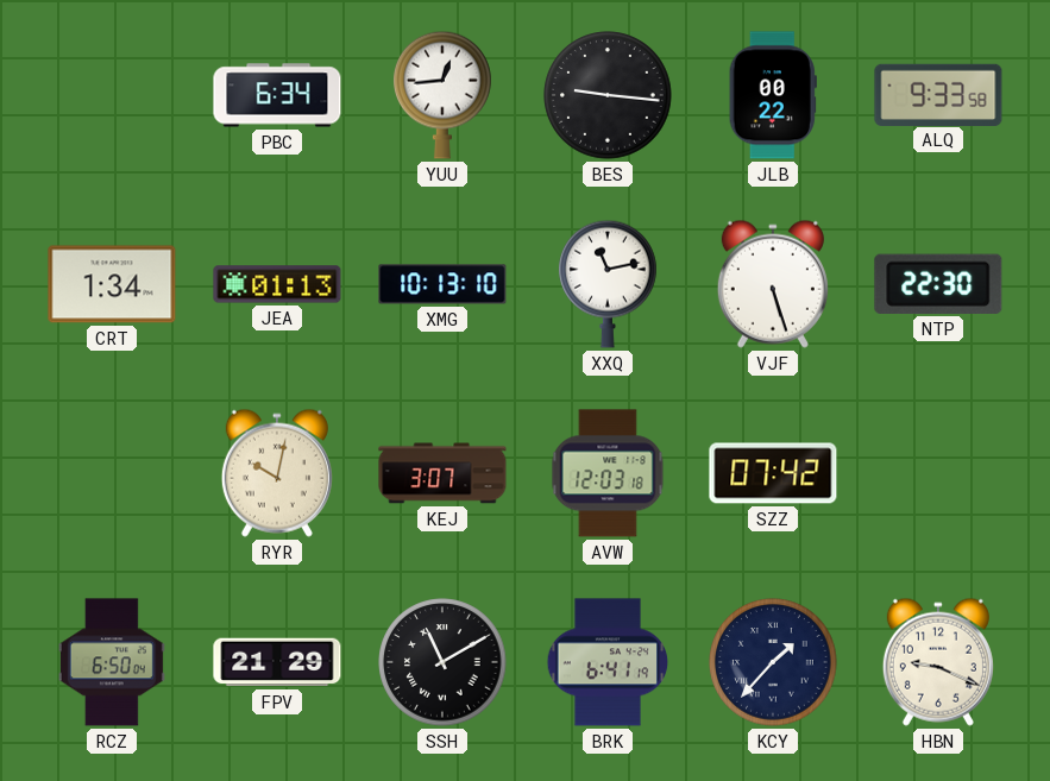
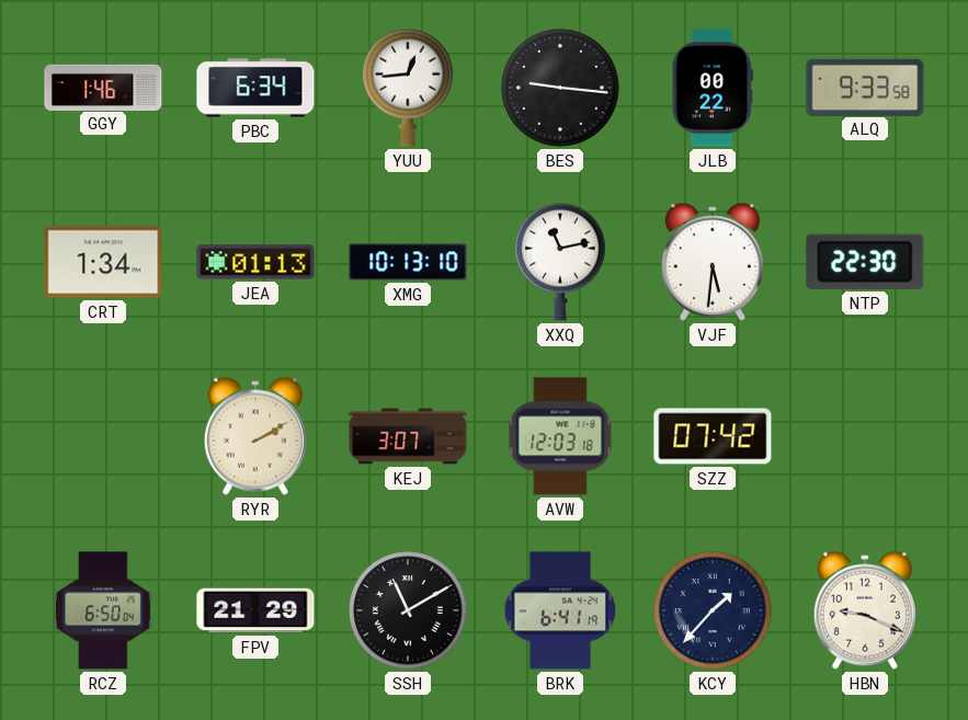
GGY: none -> 1:46 (103, 87)
VJF: 5:27 -> 5:31 (713, 262)
RYR: 10:02 -> 2:10 (255, 436)
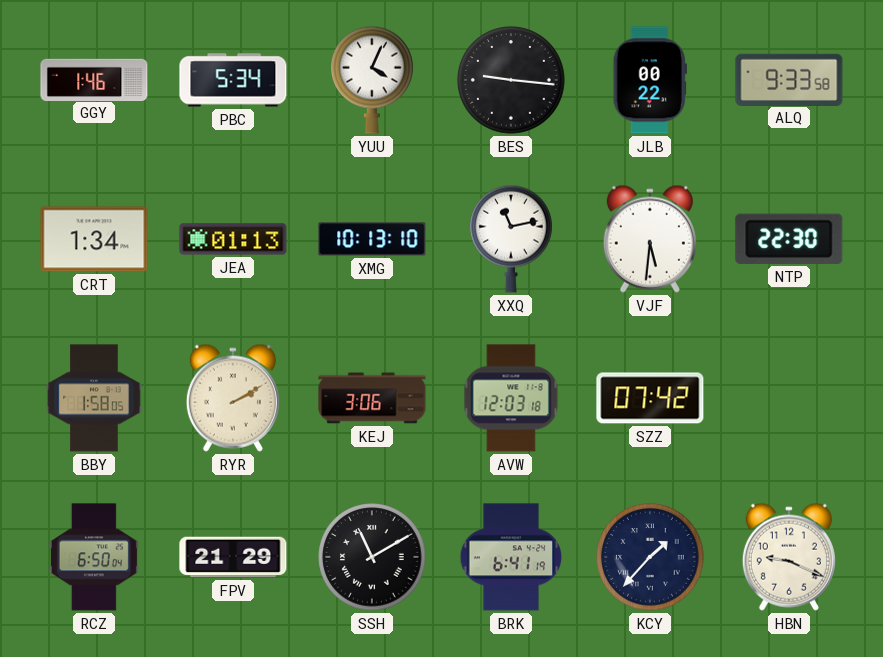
PBC: 6:34 -> 5:34 (233, 80)
YUU: 12:44 -> 4:04 (373, 80)
BBY: none -> 1:58 (94, 398)
KEJ: 3:07 -> 3:06 (372, 398)
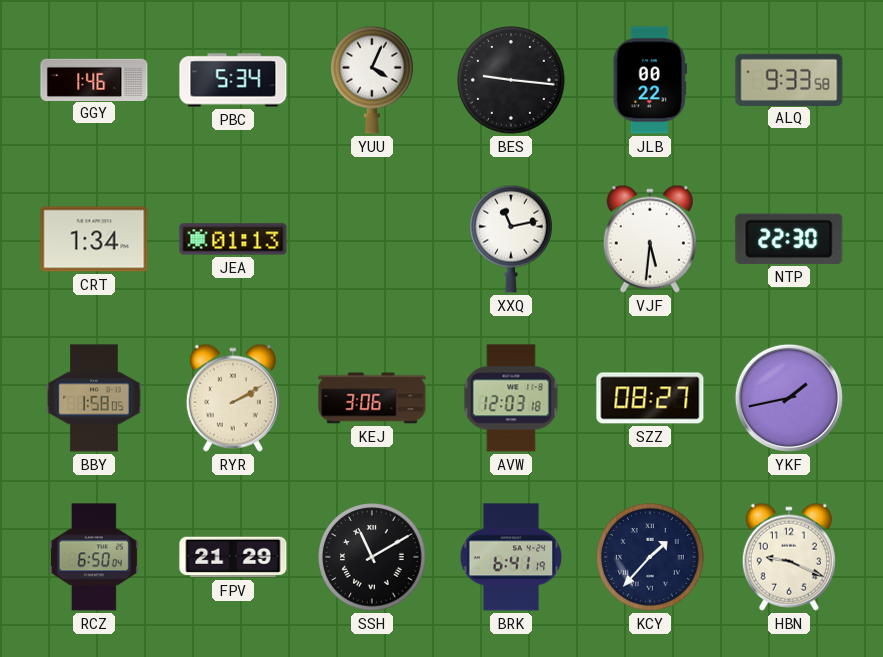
XMG: 10:13 -> none (372, 239)
SZZ: 07:42 -> 08:27 (650, 398)
YKF: none -> 1:43 (789, 398)
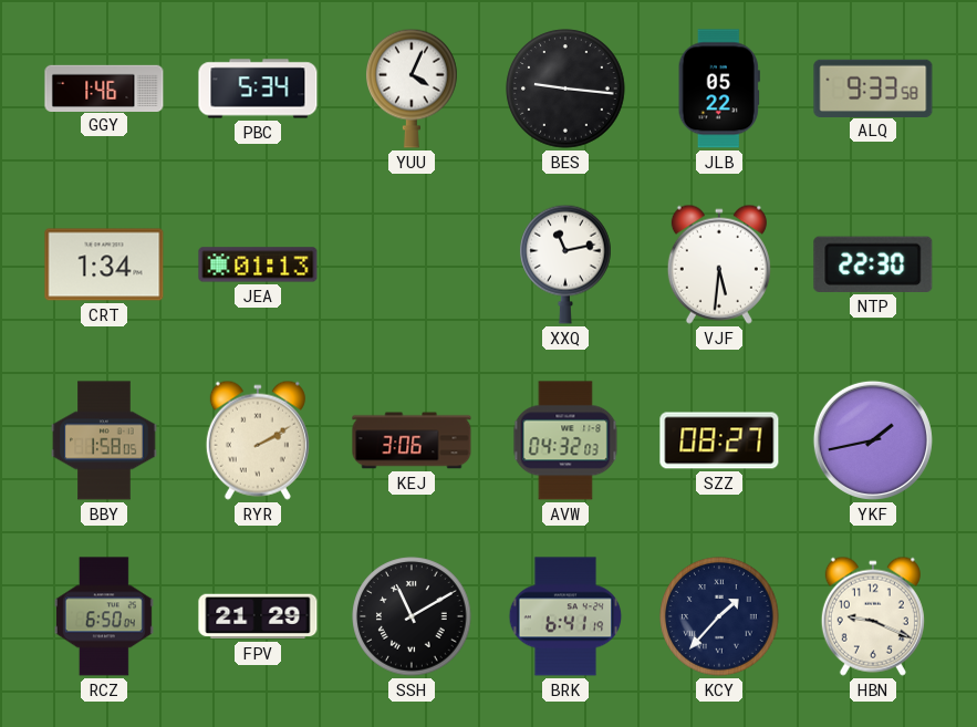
JLB: 00:22 -> 05:22 (719, 89)
AVW: 12:03 -> 04:32 (565, 440)
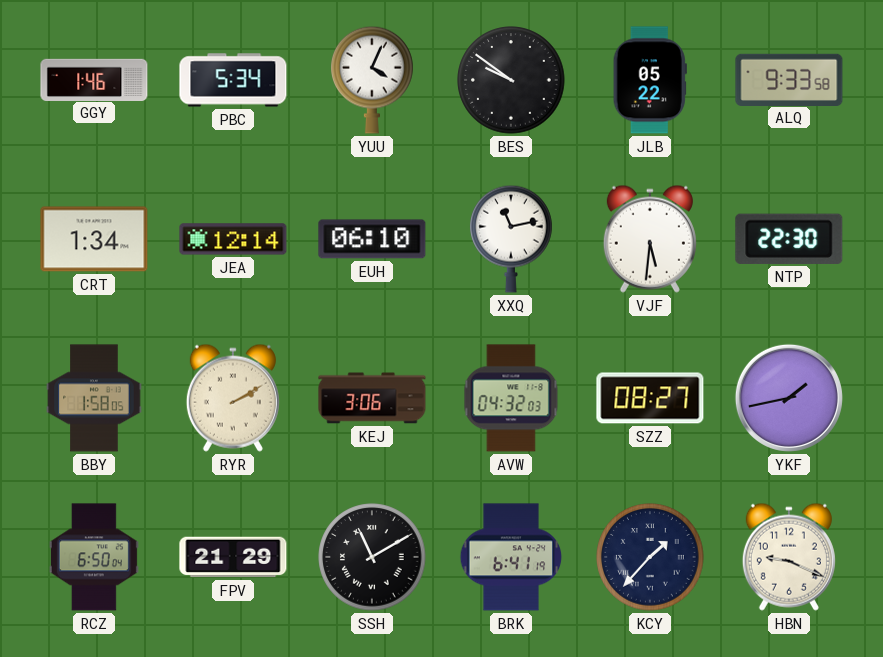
BES: 9:16 -> 9:51 (511, 80)
JEA: 01:13 -> 12:14 (233, 239)
EUH: none -> 06:10 (372, 239)
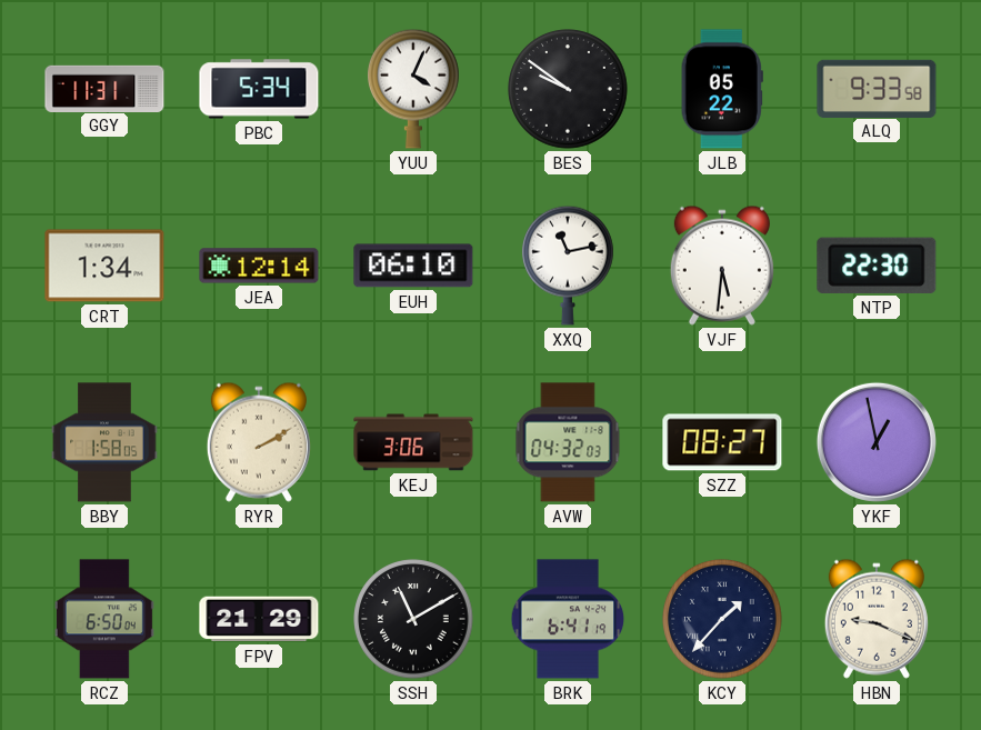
GGY: 1:46 -> 11:31 (104, 88)
YKF: 1:43 -> 12:58 (877, 442)
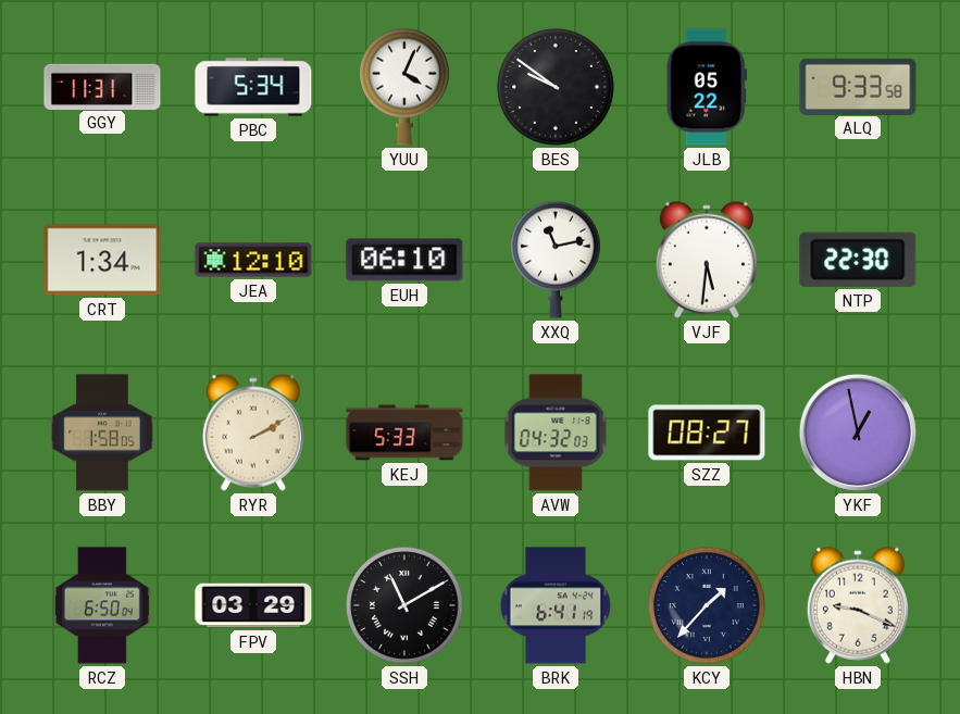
JEA: 12:14 -> 12:10 (253, 260)
KEJ: 3:06 -> 5:33 (404, 433)
FPV: 21:29 -> 03:29 (253, 605)
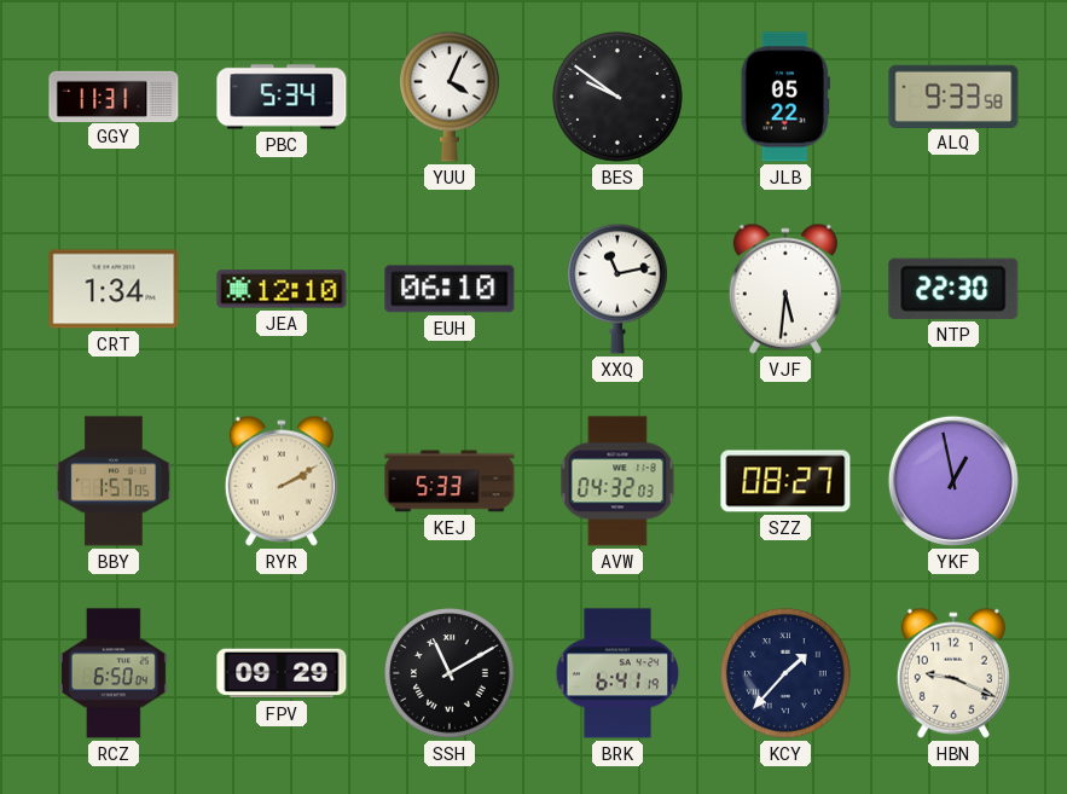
BBY: 1:58 -> 1:57 (114, 481)
FPV: 03:29 -> 09:29 (282, 673)
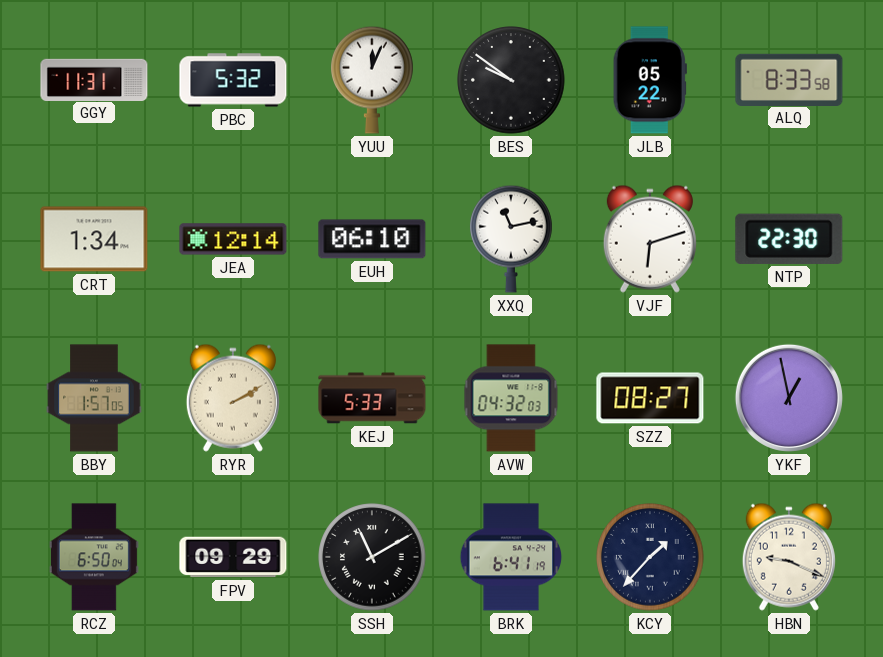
PBC: 5:34 -> 5:32 (233, 80)
YUU: 4:04 -> 12:04 (373, 80)
ALQ: 9:33 -> 8:33 (789, 79)
JEA: 12:10 -> 12:14 (233, 239)
VJF: 5:31 -> 6:12 (650, 239)
